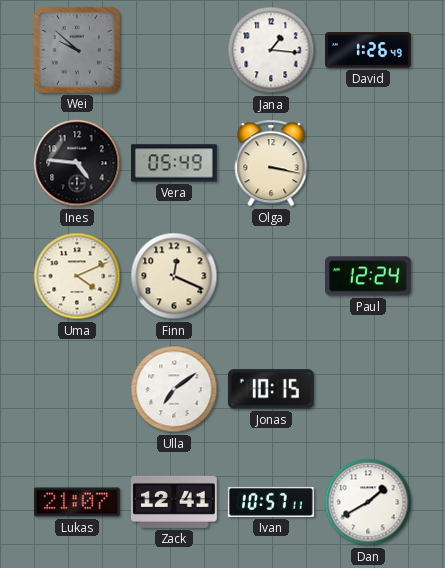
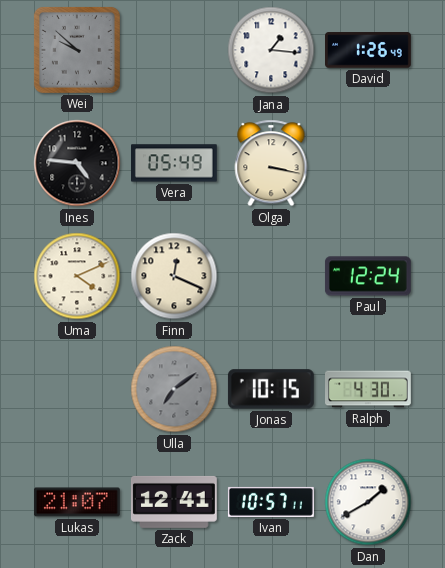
Ulla dial: white -> grey (174, 389)
Ralph: none -> 4:30 (369, 389)
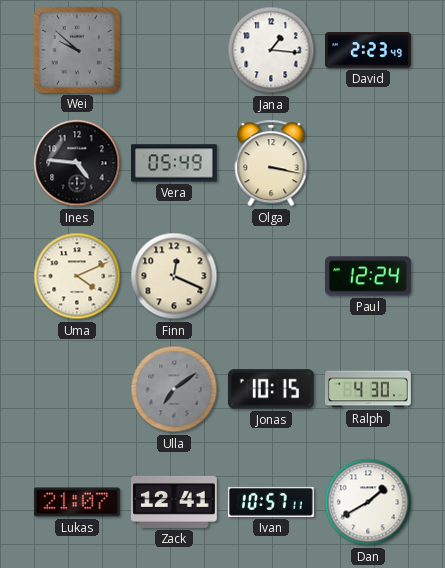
David: 1:26 -> 2:23 (369, 50)
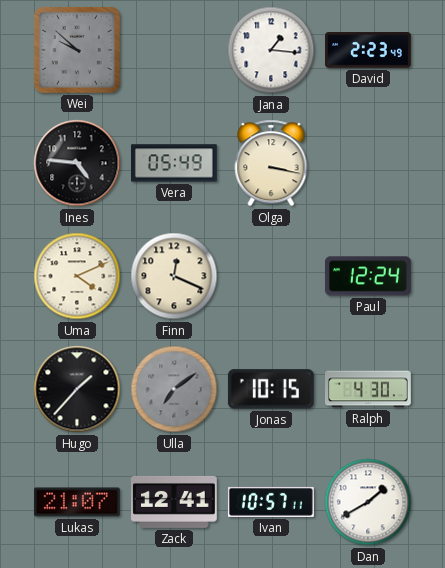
Hugo: none -> 1:37 (77, 389)
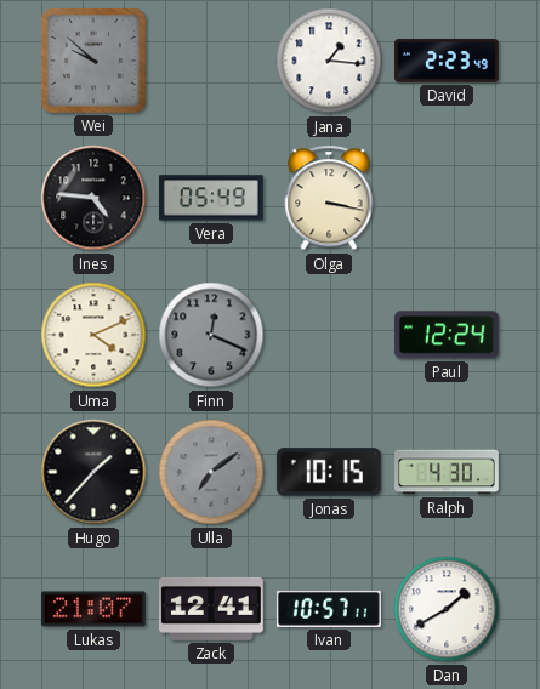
Finn dial: cream -> grey (211, 335)
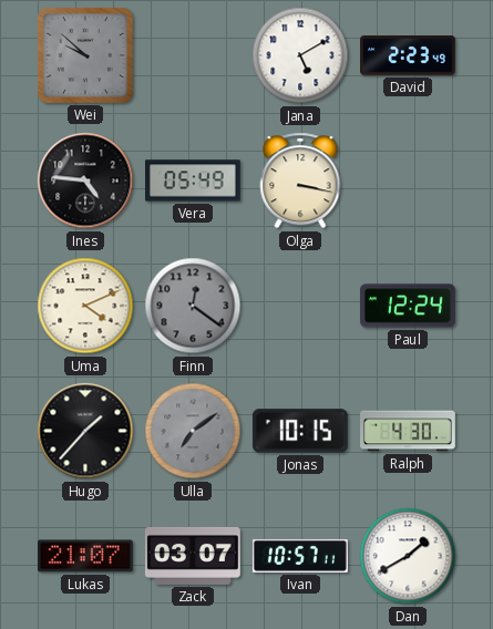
Jana: 1:16 -> 5:10 (300, 55)
Finn: 12:19 -> 12:21 (193, 306)
Zack: 12:41 -> 03:07 (193, 556)
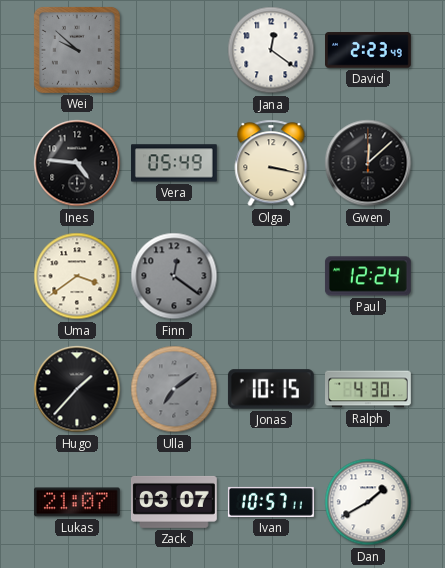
Jana: 5:10 -> 12:21 (271, 50)
Gwen: none -> 12:08 (368, 163)
Uma: 4:11 -> 3:39 (77, 276)
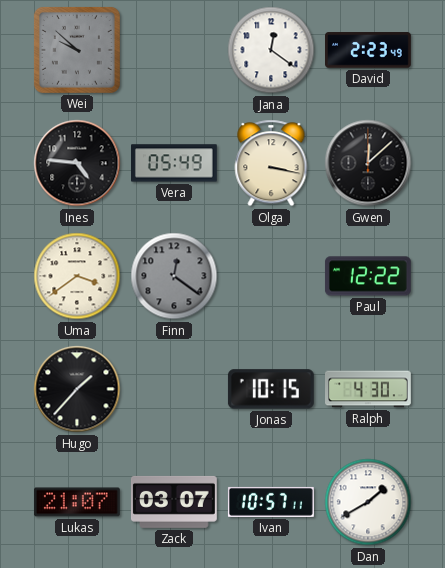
Paul: 12:24 -> 12:22 (368, 276)
Ulla: 7:09 -> none (174, 389)
